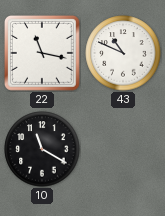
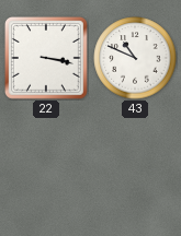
22: 11:17 -> 3:17 (46, 58)
10: 11:20 -> none (42, 149)
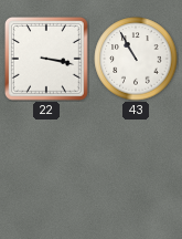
43: 10:49 -> 10:55 (136, 59)
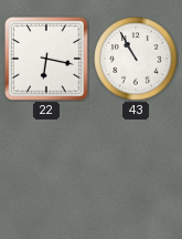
22: 3:17 -> 6:17 (46, 59)
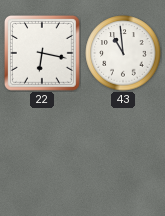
43: 10:55 -> 10:59 (123, 53)
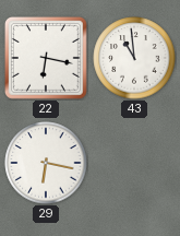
29: none -> 6:17 (46, 163)
